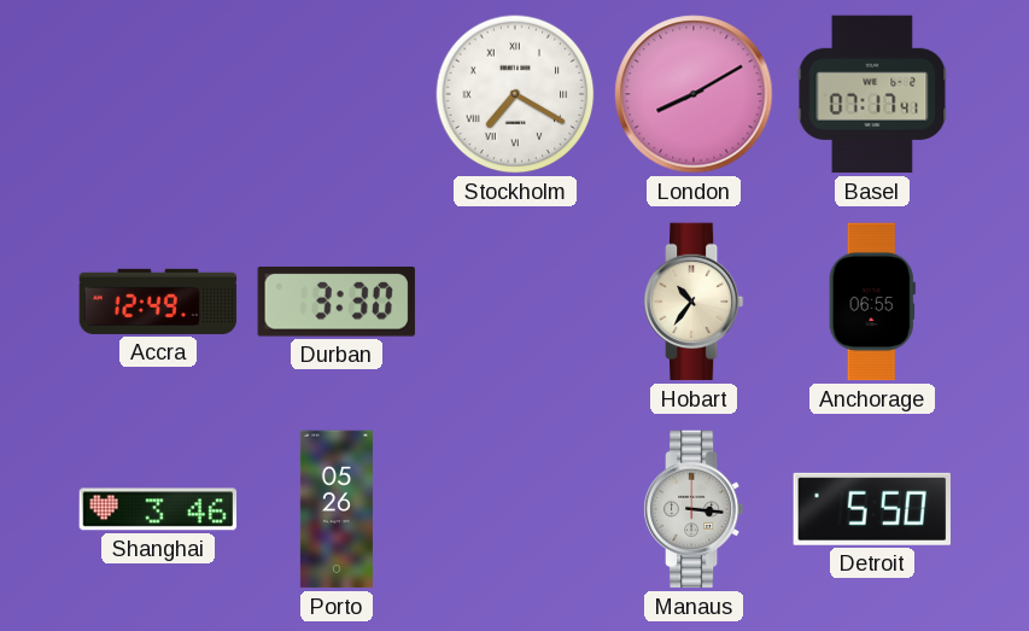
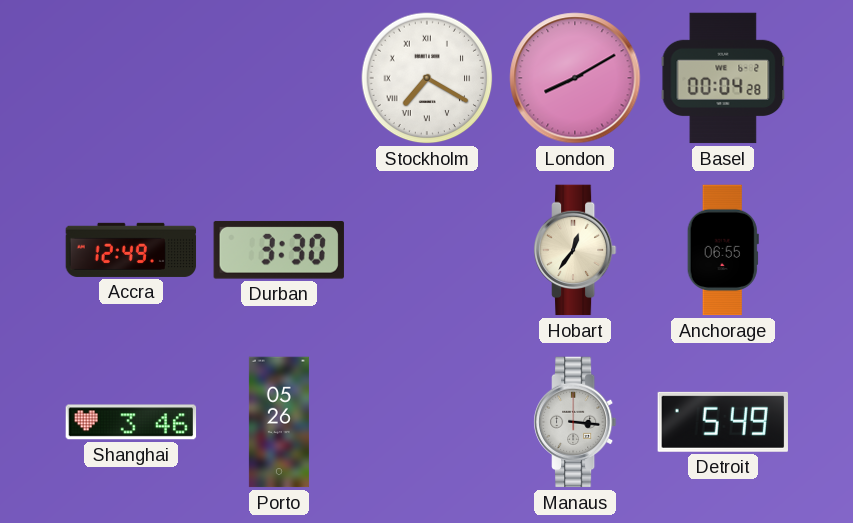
Basel: 07:17 -> 00:04 (723, 78)
Hobart: 10:36 -> 12:36 (575, 250)
Detroit: 5:50 -> 5:49 (723, 422)
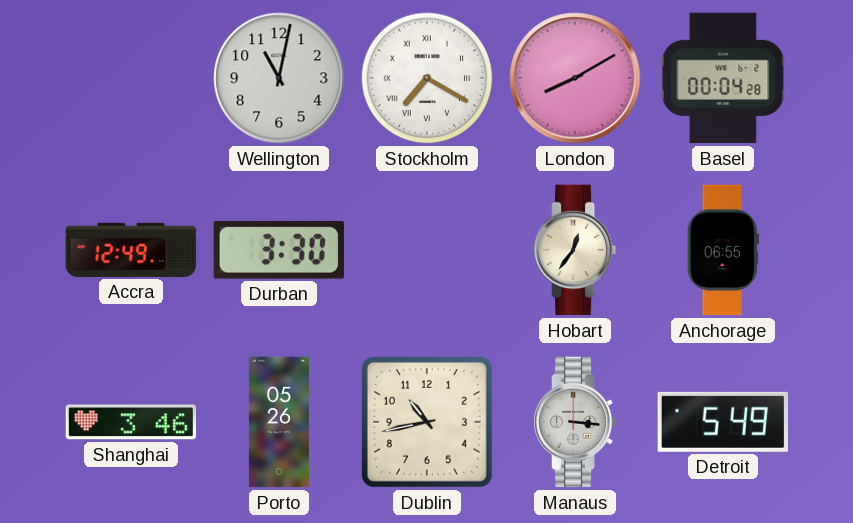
Wellington: none -> 11:02 (279, 78)
Dublin: none -> 10:43 (427, 422)
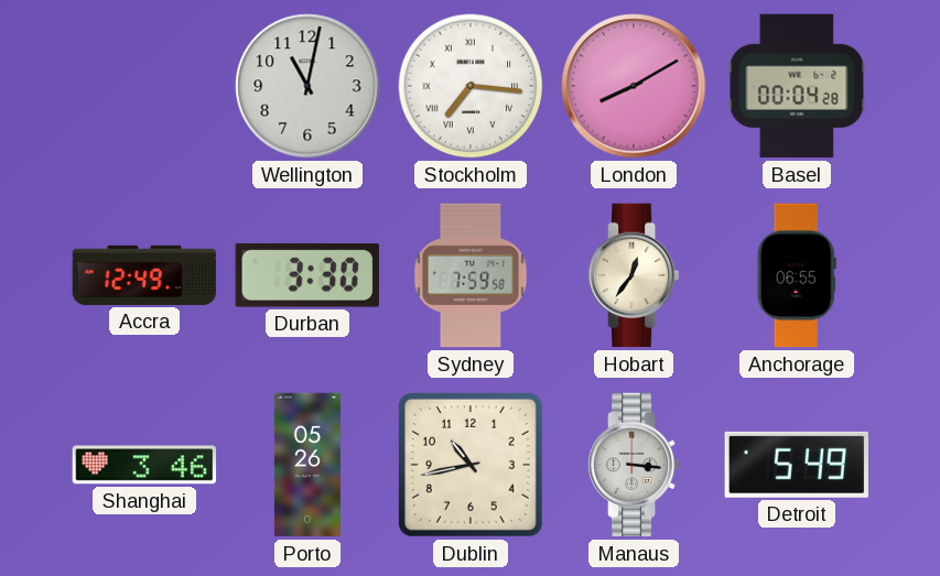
Stockholm: 7:20 -> 7:16 (471, 86)
Sydney: none -> 7:59 (471, 275)
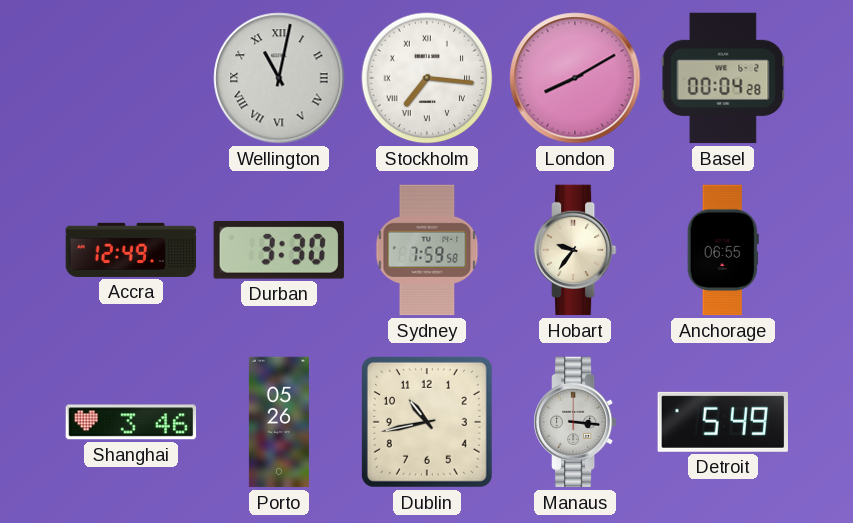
Wellington numerals: Arabic -> Roman (279, 78)
Hobart: 12:36 -> 9:36 (575, 250)
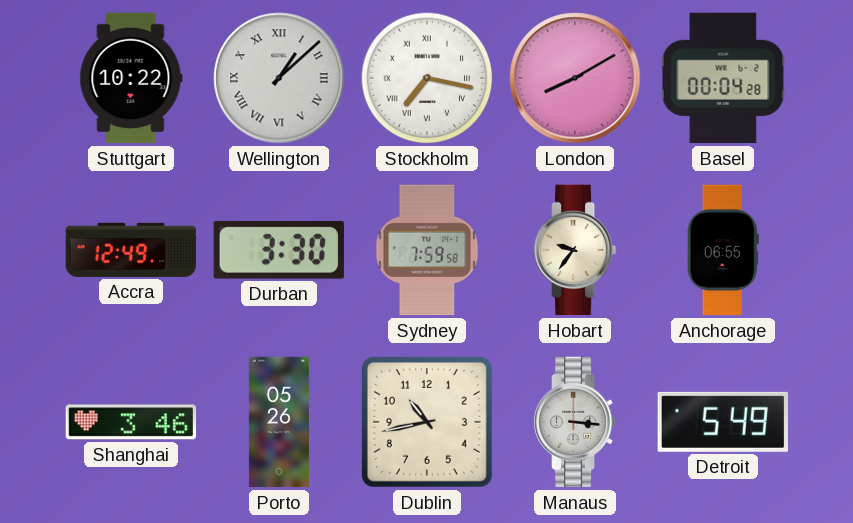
Stuttgart: none -> 10:22 (131, 78)
Wellington: 11:02 -> 1:08 (279, 78)
Stockholm: 7:16 -> 7:17 (427, 78)
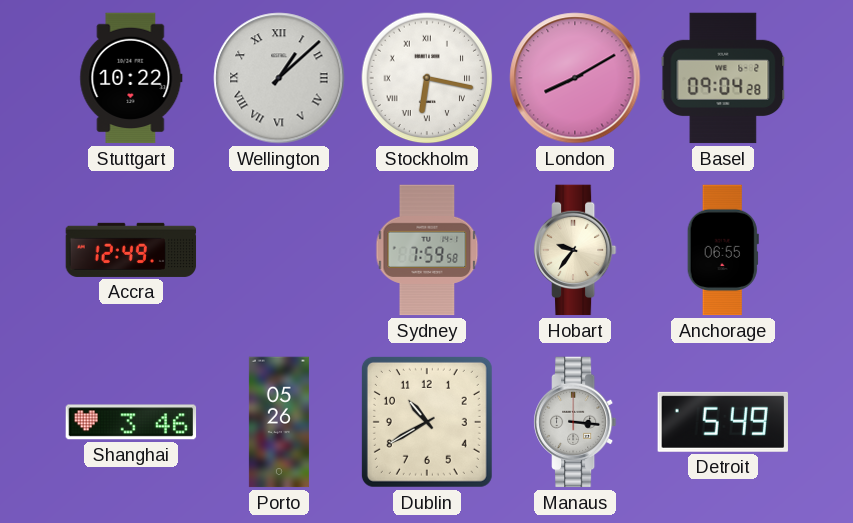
Stockholm: 7:17 -> 6:17 (427, 78)
Basel: 00:04 -> 09:04 (723, 78)
Durban: 3:30 -> none (279, 250)
Dublin: 10:43 -> 10:40 (427, 422)
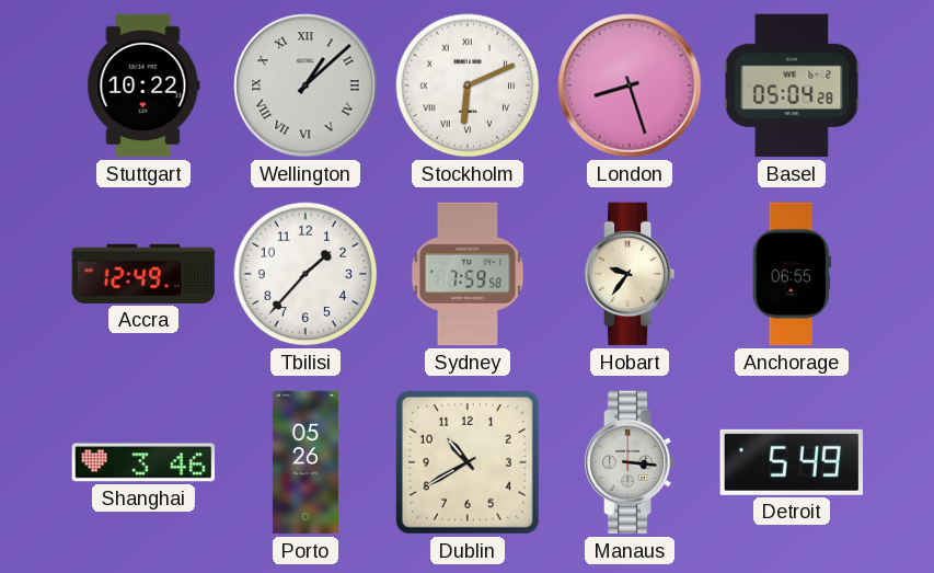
Stockholm: 6:17 -> 6:11 (468, 85)
London: 8:10 -> 8:27 (630, 85)
Basel: 09:04 -> 05:04 (792, 85)
Tbilisi: none -> 1:37 (305, 274)
